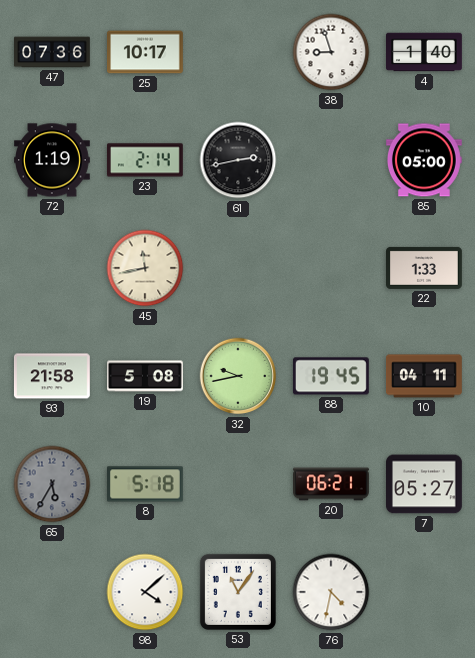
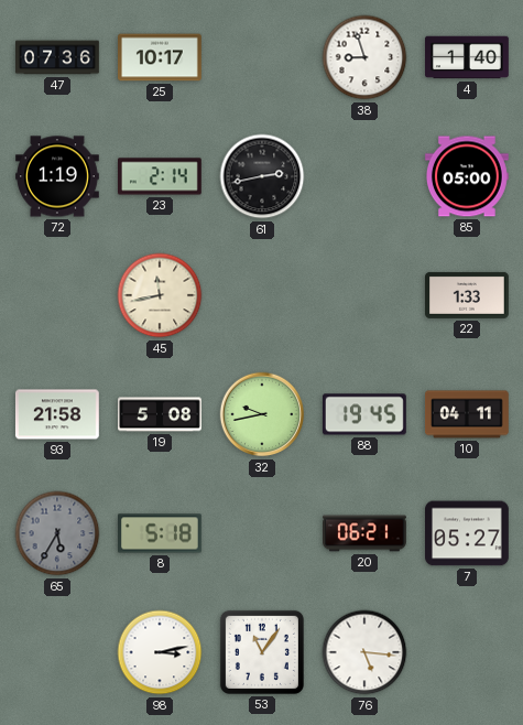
98: 4:08 -> 3:13 (160, 652)
76: 4:32 -> 5:16 (364, 652)
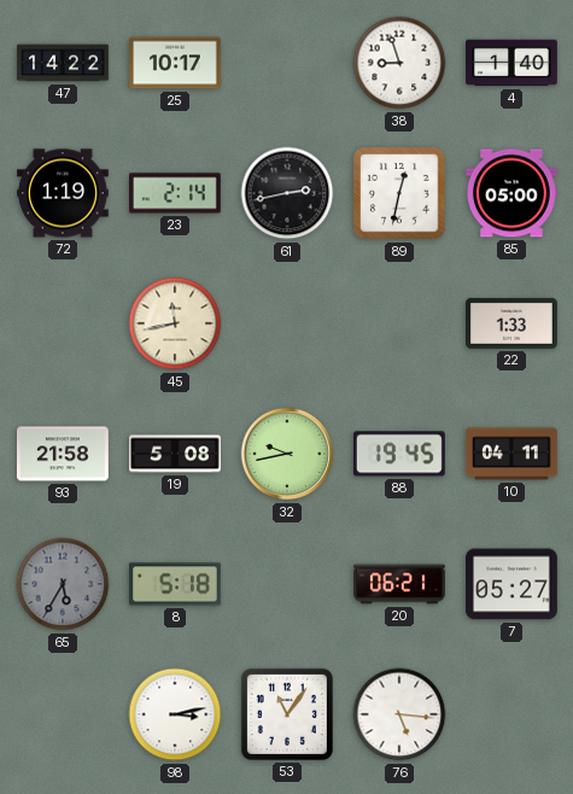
47: 07:36 -> 14:22 (63, 63)
89: none -> 12:32 (399, 193)
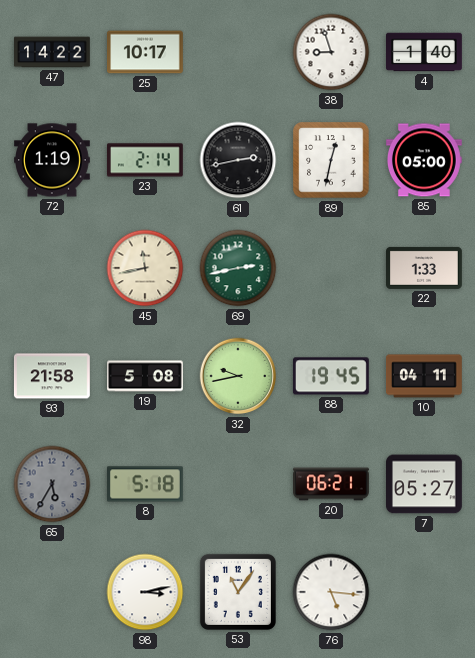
69: none -> 2:43 (238, 268)
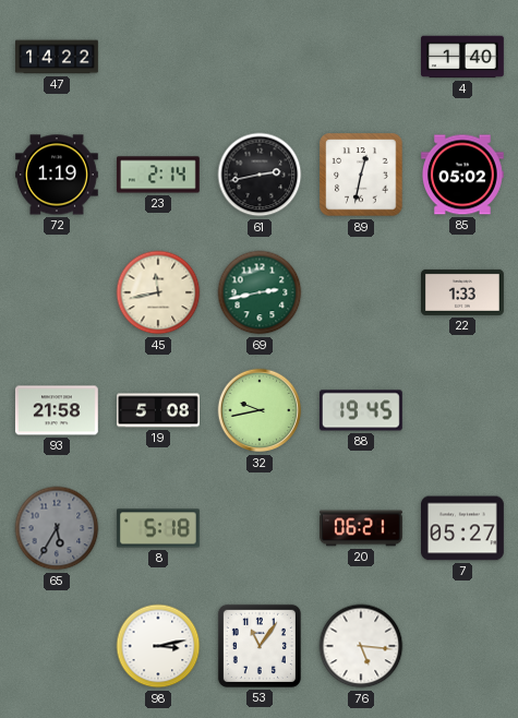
25: 10:17 -> none (146, 52)
38: 8:57 -> none (331, 52)
85: 05:00 -> 05:02 (462, 175)
10: 04:11 -> none (425, 376)
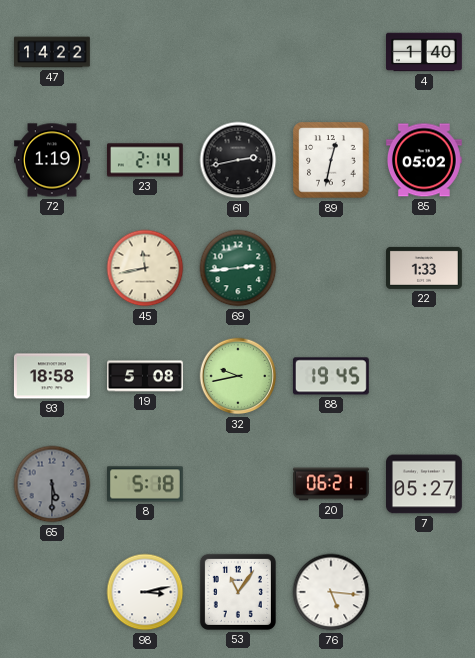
69: 2:43 -> 2:44 (238, 268)
93: 21:58 -> 18:58 (52, 376)
65: 5:35 -> 5:30 (52, 484)
